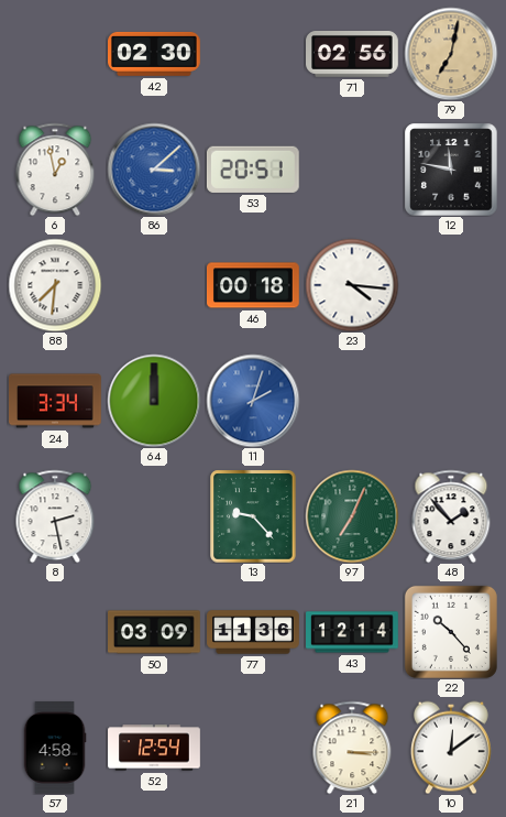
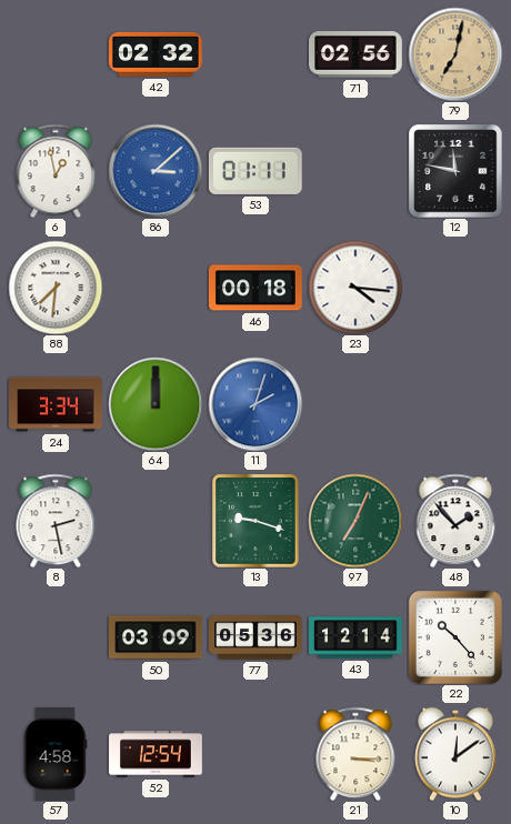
42: 02:30 -> 02:32 (157, 54)
53: 20:51 -> 01:11 (255, 171)
13: 9:23 -> 9:18 (255, 521)
77: 11:36 -> 05:36 (255, 637)
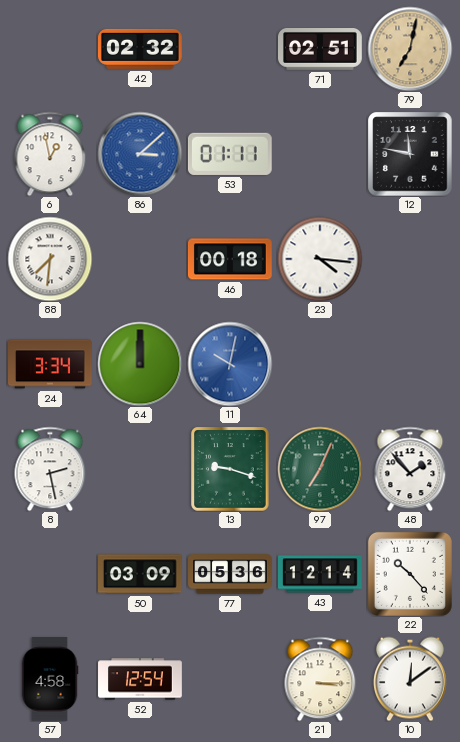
71: 02:56 -> 02:51 (321, 50)
11: 2:03 -> 10:02 (230, 364)
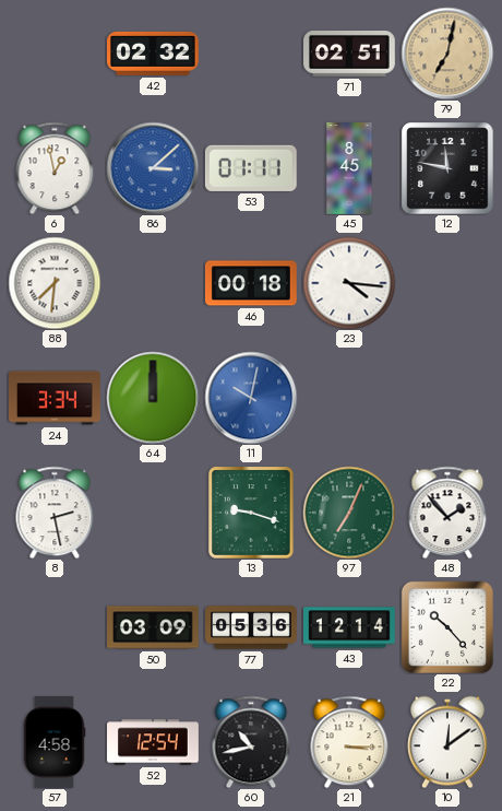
45: none -> 8:45 (349, 168)
60: none -> 10:43 (251, 742)
